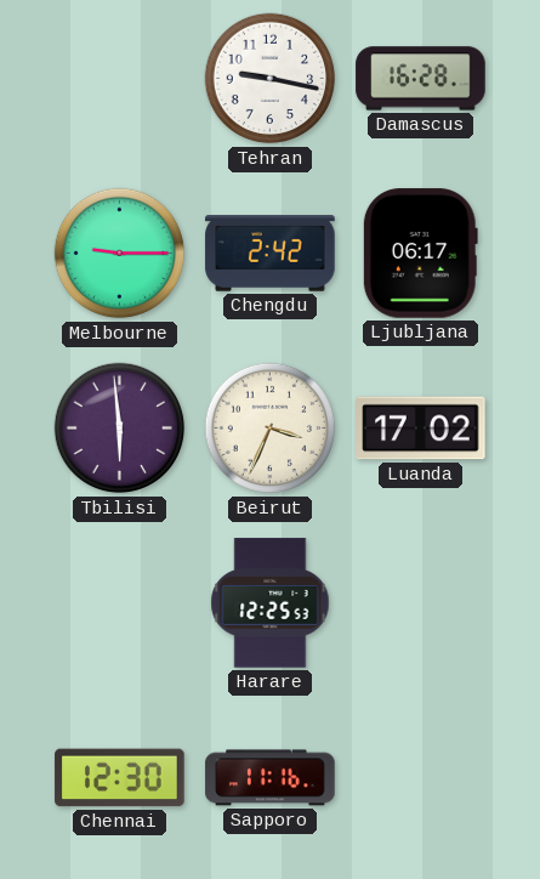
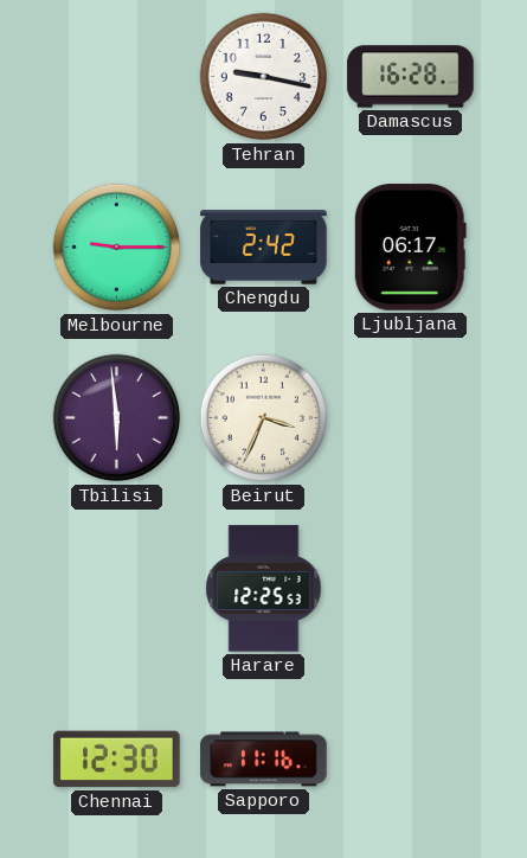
Luanda: 17:02 -> none (421, 429)
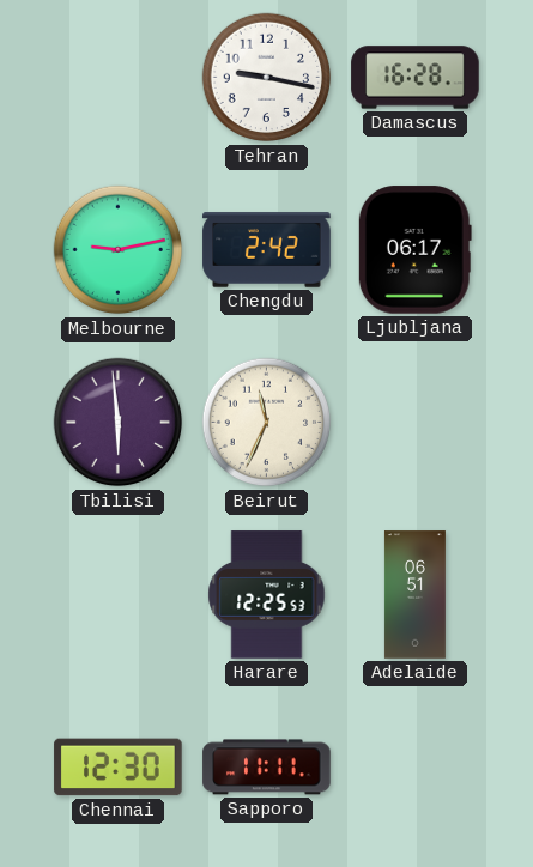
Melbourne: 9:15 -> 9:13 (119, 250)
Beirut: 3:34 -> 11:34 (267, 423)
Adelaide: none -> 06:51 (414, 595)
Sapporo: 11:16 -> 11:11 (267, 768)
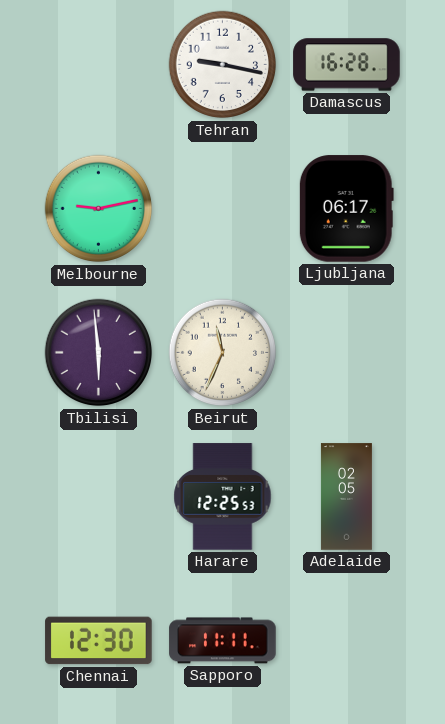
Chengdu: 2:42 -> none (267, 250)
Adelaide: 06:51 -> 02:05 (346, 497)
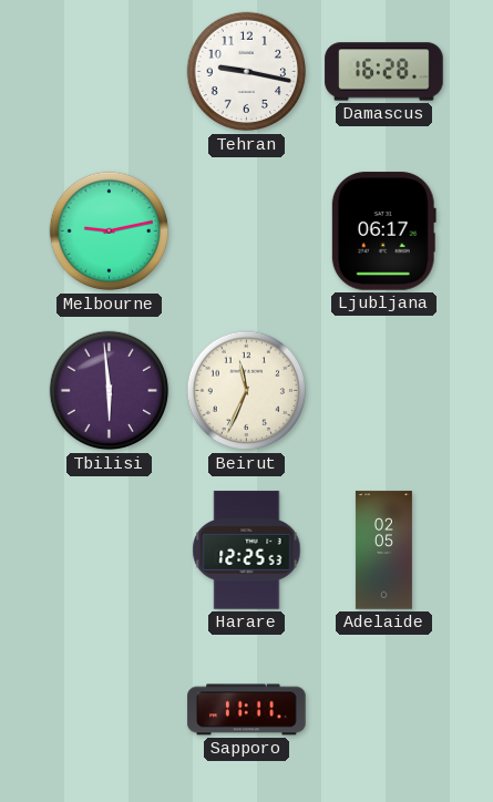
Chennai: 12:30 -> none (99, 641)
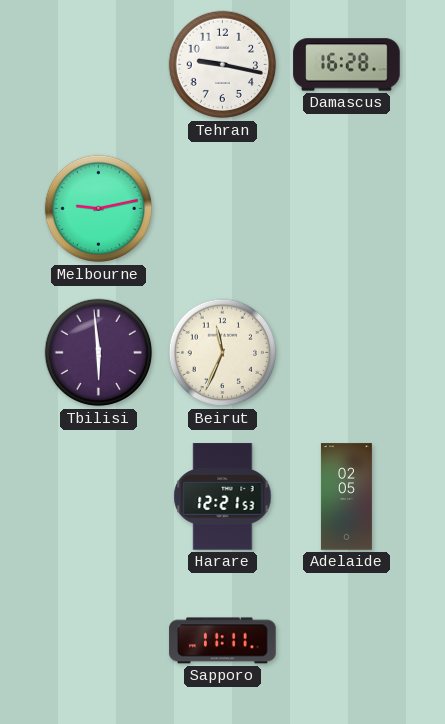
Ljubljana: 06:17 -> none (383, 232)
Harare: 12:25 -> 12:21 (223, 497)
